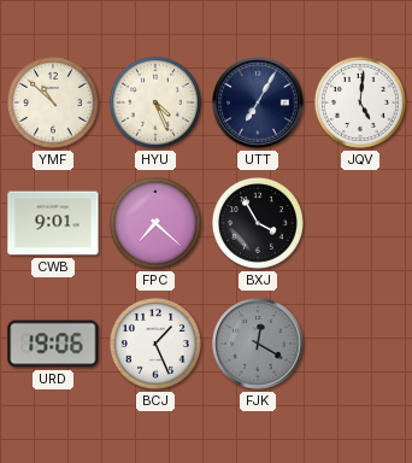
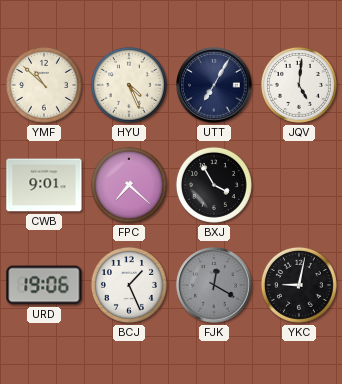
YKC: none -> 9:02 (299, 285)
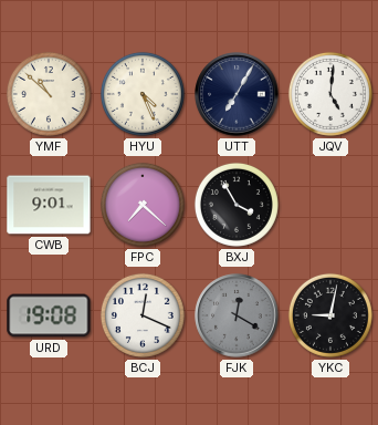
URD: 19:06 -> 19:08 (49, 315)
BCJ: 1:26 -> 12:19 (143, 315)
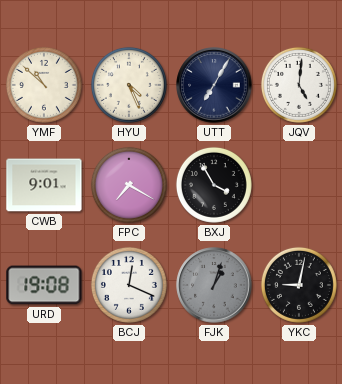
FPC: 7:22 -> 7:20 (129, 185)
FJK: 12:20 -> 1:03 (214, 285)
